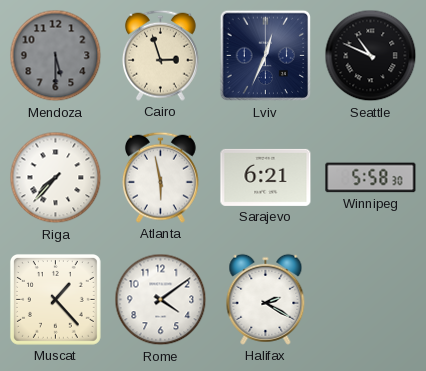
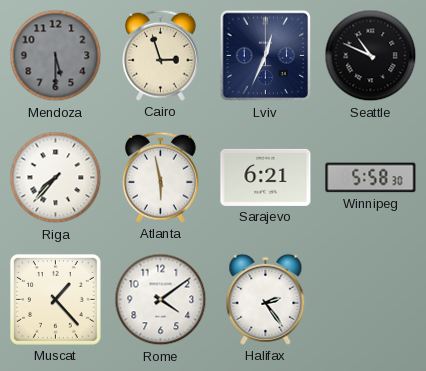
Halifax: 2:20 -> 2:24 (266, 299)
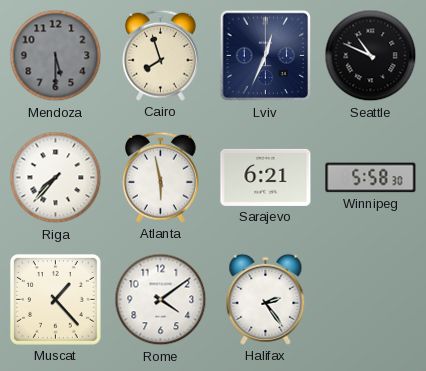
Cairo: 2:57 -> 7:57 (160, 55)
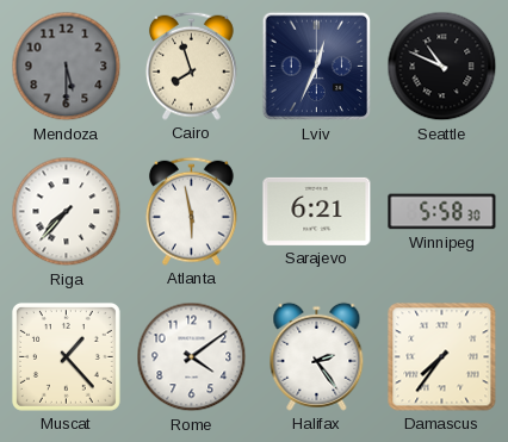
Damascus: none -> 7:36 (442, 357)
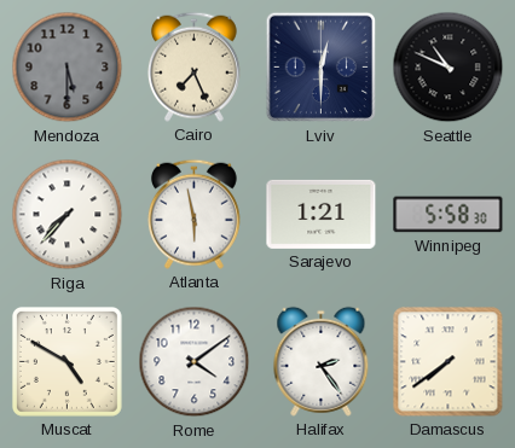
Cairo: 7:57 -> 7:26 (193, 66)
Lviv: 12:34 -> 12:30 (322, 68)
Sarajevo: 6:21 -> 1:21 (322, 214)
Muscat: 1:23 -> 4:50 (66, 361)
Damascus: 7:36 -> 7:39 (449, 362)
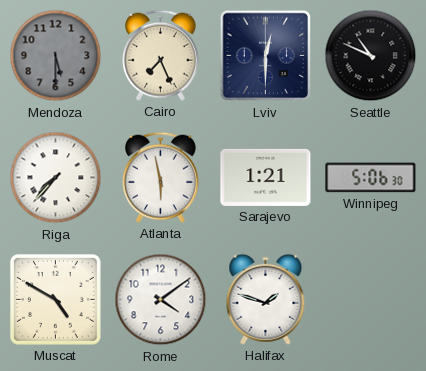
Winnipeg: 5:58 -> 5:06 (371, 178)
Halifax: 2:24 -> 1:48 (266, 299)
Damascus: 7:39 -> none (449, 362)
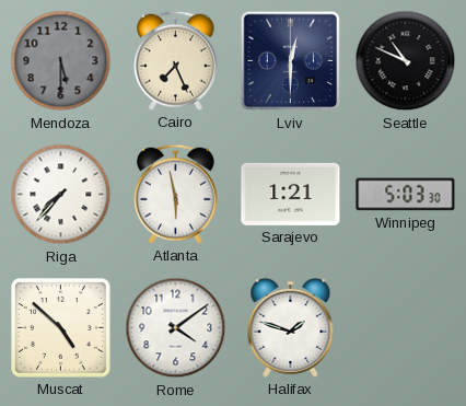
Winnipeg: 5:06 -> 5:03 (406, 195)
Muscat: 4:50 -> 4:52 (60, 327)
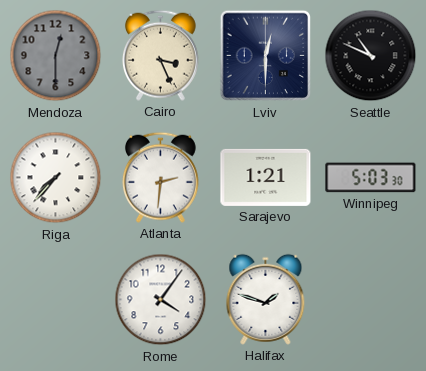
Mendoza: 5:30 -> 12:30 (56, 56)
Cairo: 7:26 -> 3:26 (160, 55)
Atlanta: 5:58 -> 2:31 (160, 177)
Muscat: 4:52 -> none (60, 327)
Rome: 4:09 -> 4:06 (161, 300)
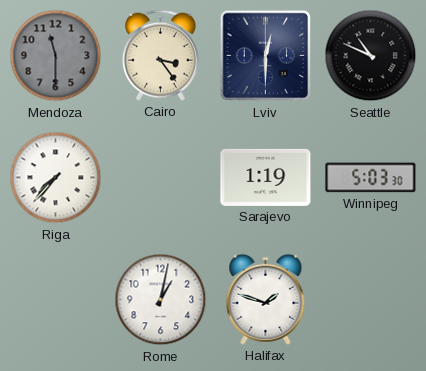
Mendoza: 12:30 -> 11:30 (56, 56)
Cairo: 3:26 -> 3:24 (160, 55)
Atlanta: 2:31 -> none (160, 177)
Sarajevo: 1:21 -> 1:19 (266, 177)
Rome: 4:06 -> 1:02 (161, 300)
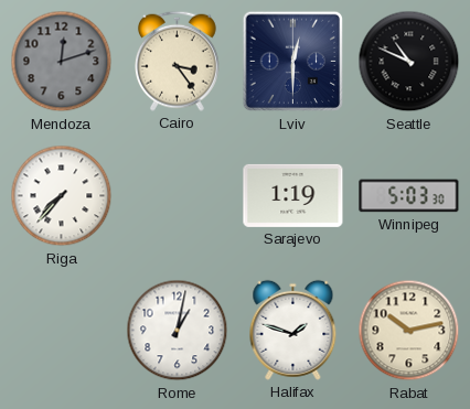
Mendoza: 11:30 -> 12:12 (62, 62)
Rabat: none -> 10:13 (409, 331)
